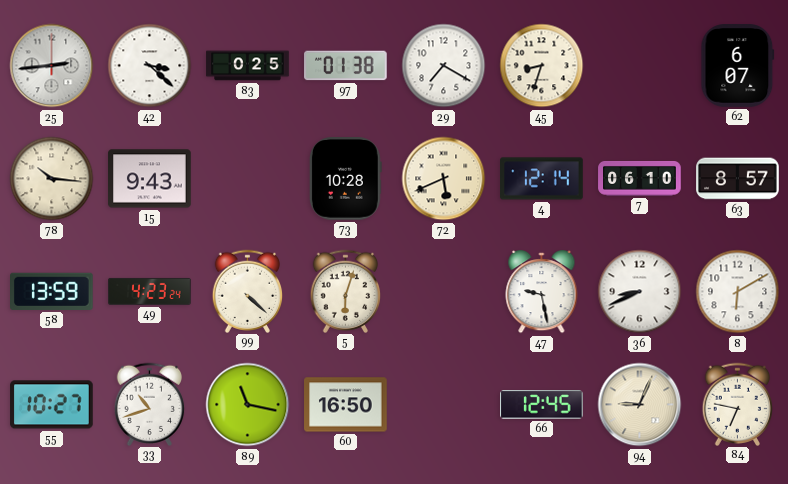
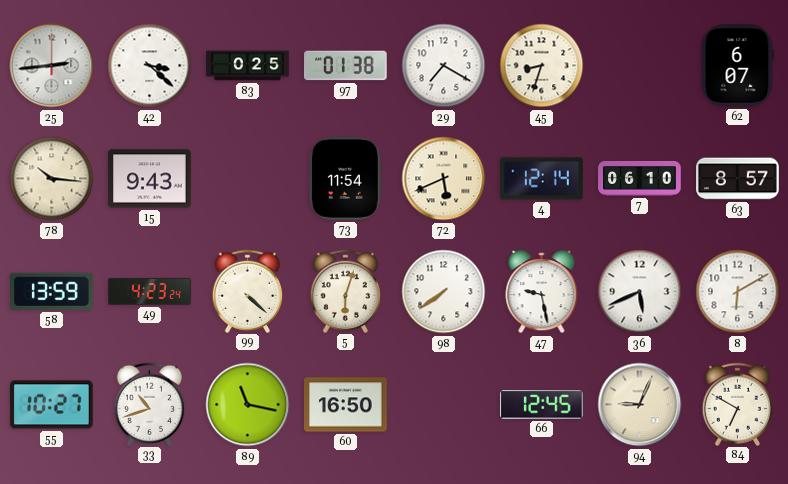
73: 10:28 -> 11:54 (345, 179)
98: none -> 7:39 (444, 292)
36: 8:41 -> 5:41 (640, 292)
84: 6:47 -> 6:50 (738, 404)
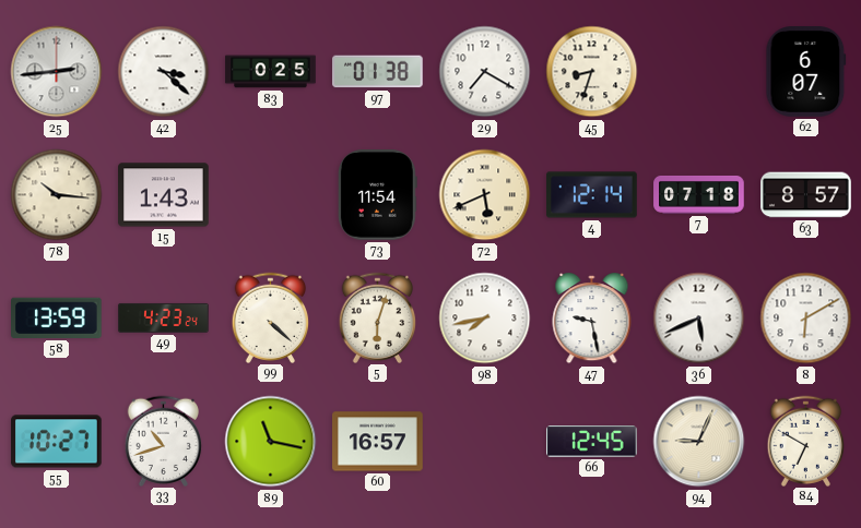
15: 9:43 -> 1:43 (164, 195)
7: 06:10 -> 07:18 (699, 194)
98: 7:39 -> 7:43 (485, 319)
60: 16:50 -> 16:57 (378, 442)
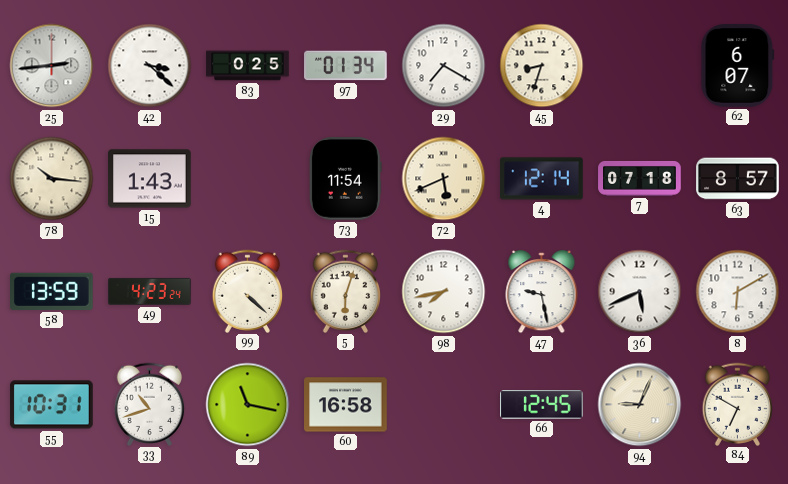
97: 01:38 -> 01:34 (346, 66)
55: 10:27 -> 10:31 (52, 405)
60: 16:57 -> 16:58 (346, 405)
